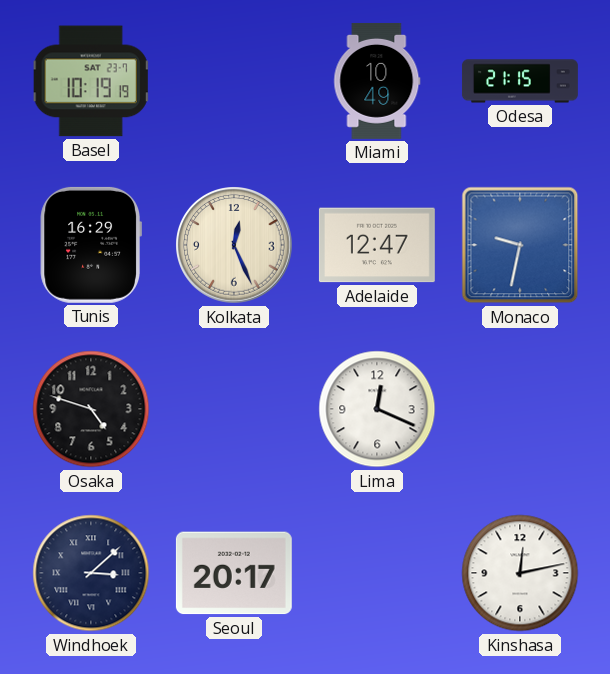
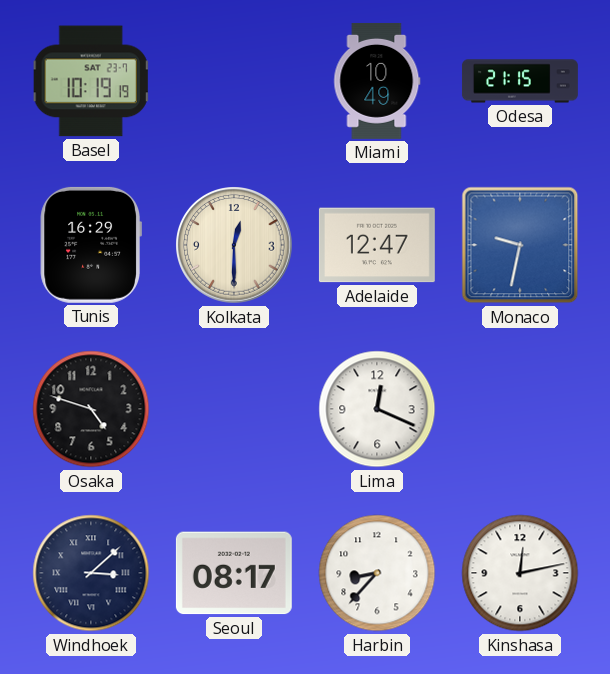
Kolkata: 12:26 -> 12:30 (234, 245)
Seoul: 20:17 -> 08:17 (234, 573)
Harbin: none -> 8:37 (377, 573)
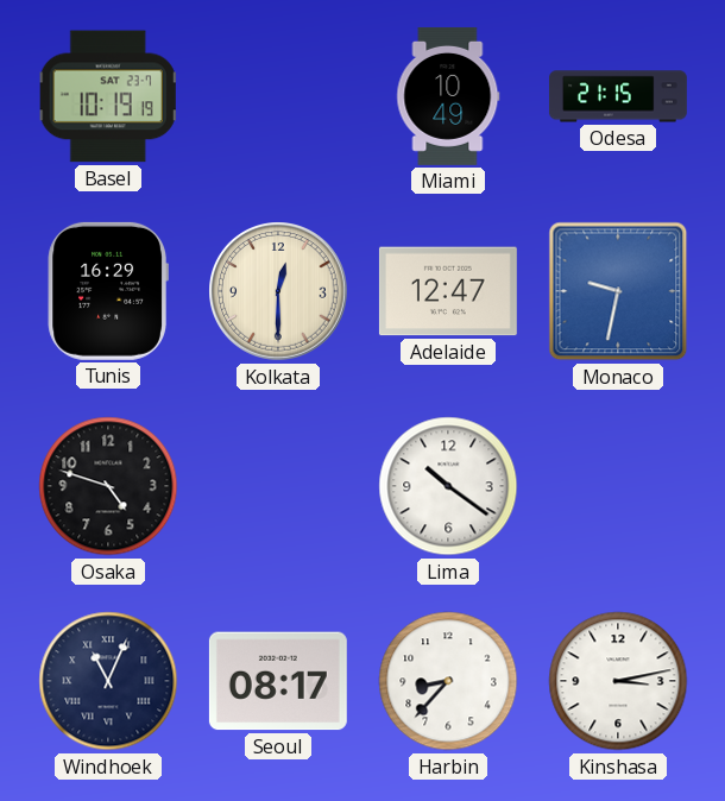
Lima: 12:19 -> 10:21 (448, 486)
Windhoek: 3:08 -> 11:04 (108, 681)
Kinshasa: 12:13 -> 3:13 (618, 681)
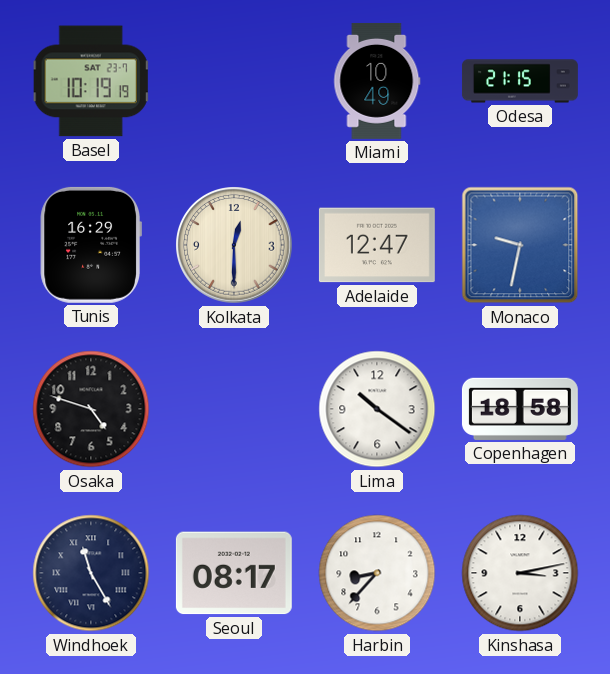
Copenhagen: none -> 18:58 (520, 409)
Windhoek: 11:04 -> 11:25 (91, 573)
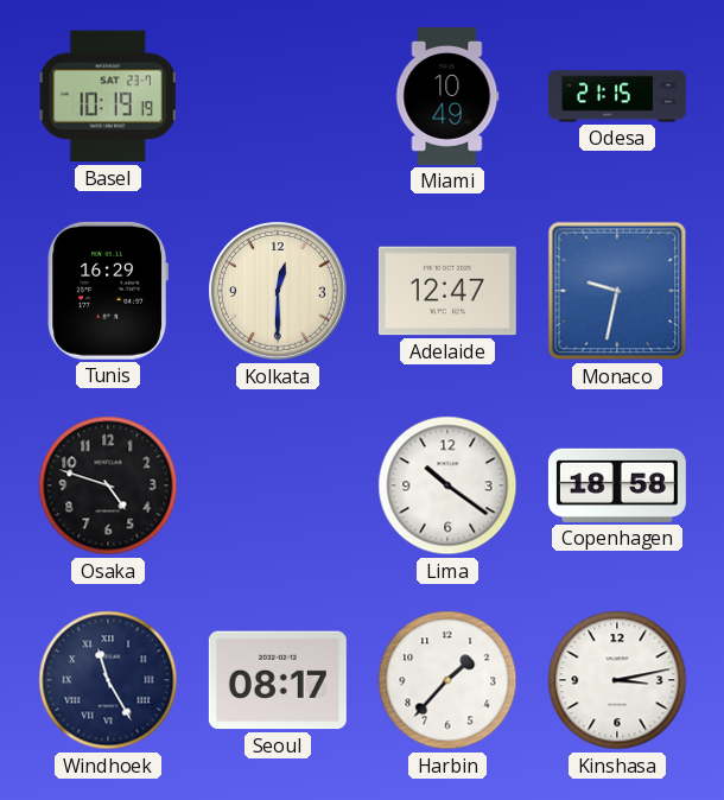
Harbin: 8:37 -> 1:37 (447, 680)
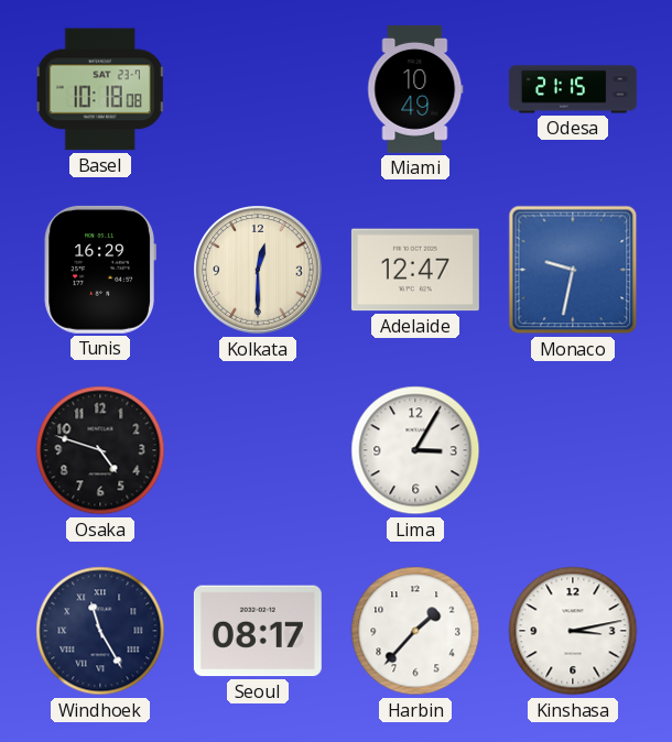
Basel: 10:19 -> 10:18 (100, 89)
Lima: 10:21 -> 3:05 (415, 450)
Copenhagen: 18:58 -> none (617, 485)
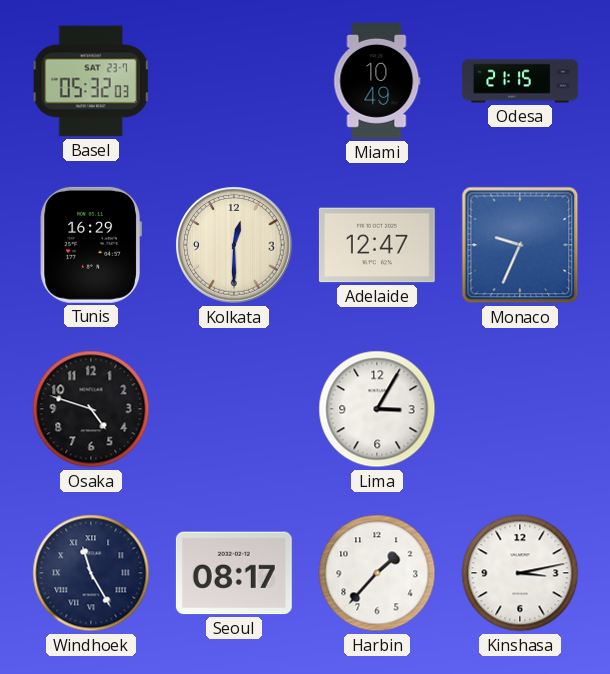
Basel: 10:18 -> 05:32 (91, 81)
Monaco: 9:32 -> 9:34 (520, 245)
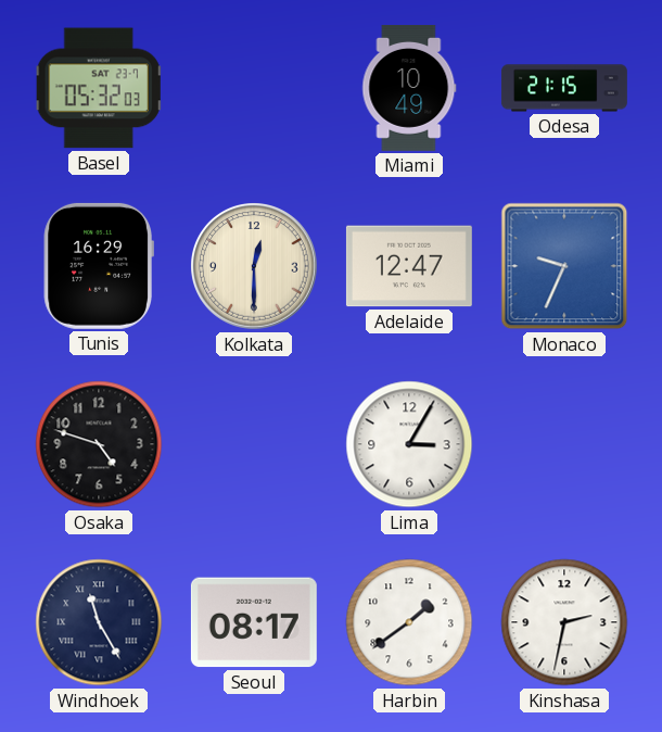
Harbin: 1:37 -> 1:39 (409, 622)
Kinshasa: 3:13 -> 2:32 (564, 622)
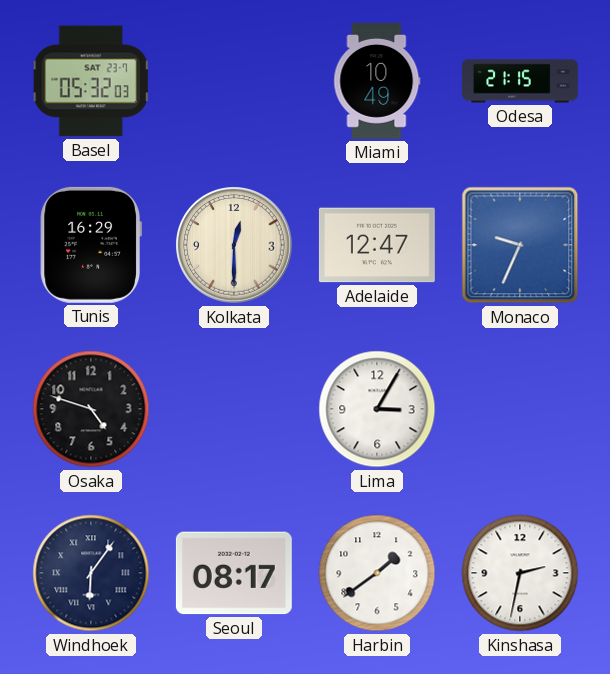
Windhoek: 11:25 -> 6:06 (91, 573)
